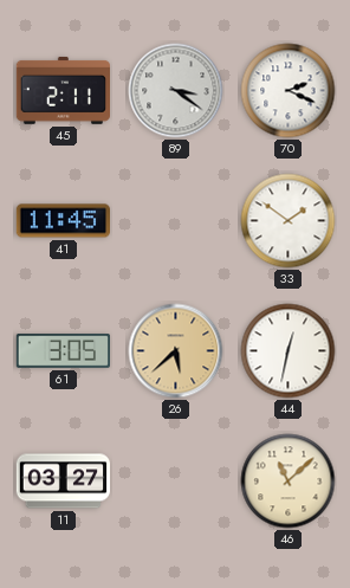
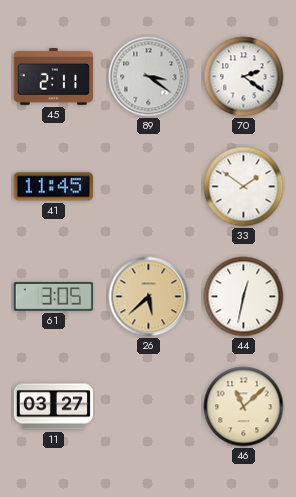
70: 2:19 -> 2:21 (244, 77)
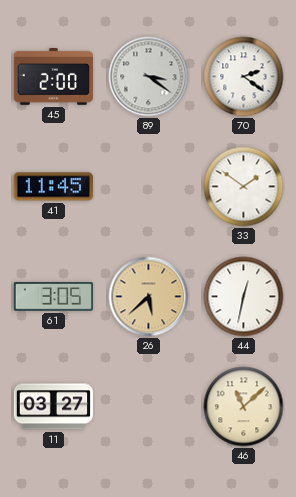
45: 2:11 -> 2:00 (53, 76)
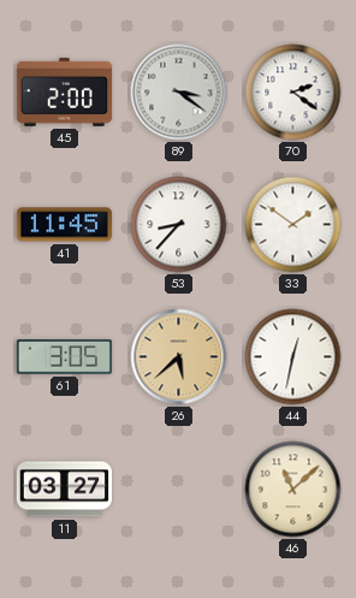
53: none -> 8:37 (179, 225)
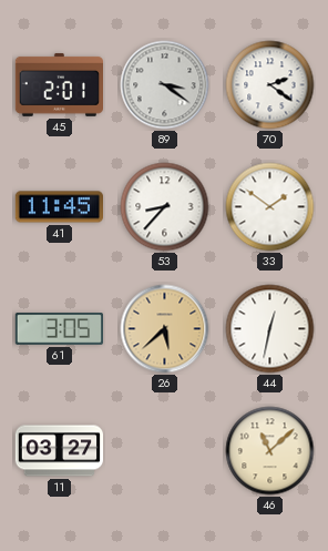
45: 2:00 -> 2:01 (59, 84)
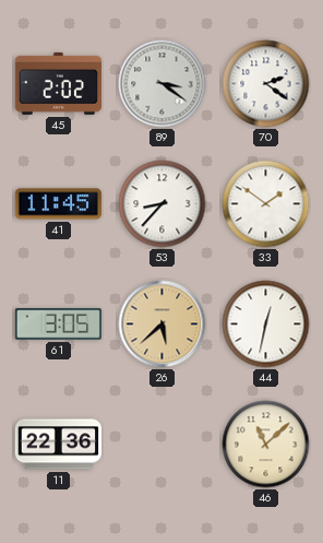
45: 2:01 -> 2:02 (58, 83)
11: 03:27 -> 22:36 (58, 445)
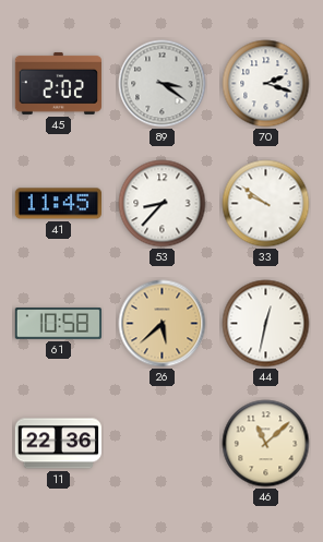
70: 2:21 -> 2:18 (266, 84)
33: 1:51 -> 9:51 (266, 204)
61: 3:05 -> 10:58 (58, 324)
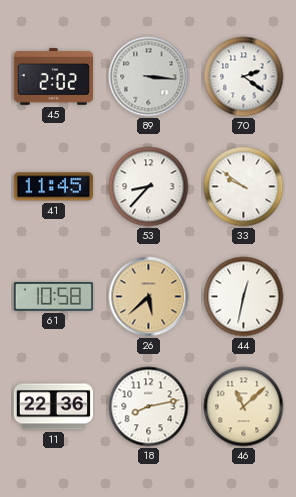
89: 3:21 -> 3:16 (149, 77)
70: 2:18 -> 2:21 (244, 77)
18: none -> 8:13 (149, 407)
